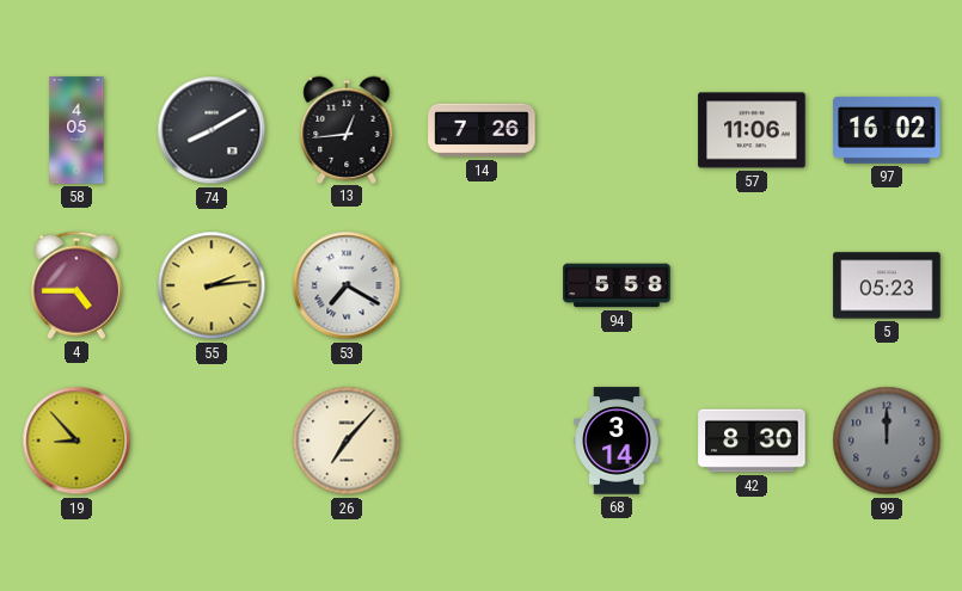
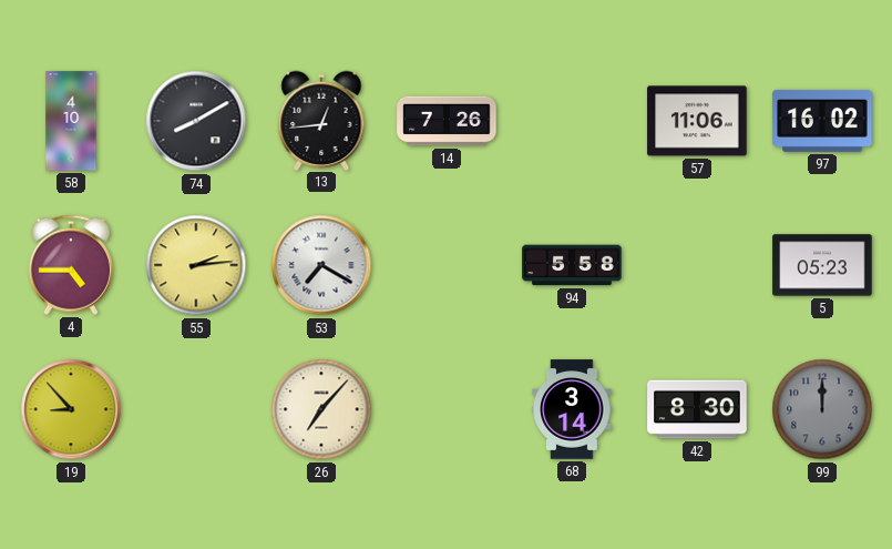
58: 4:05 -> 4:10 (71, 121)
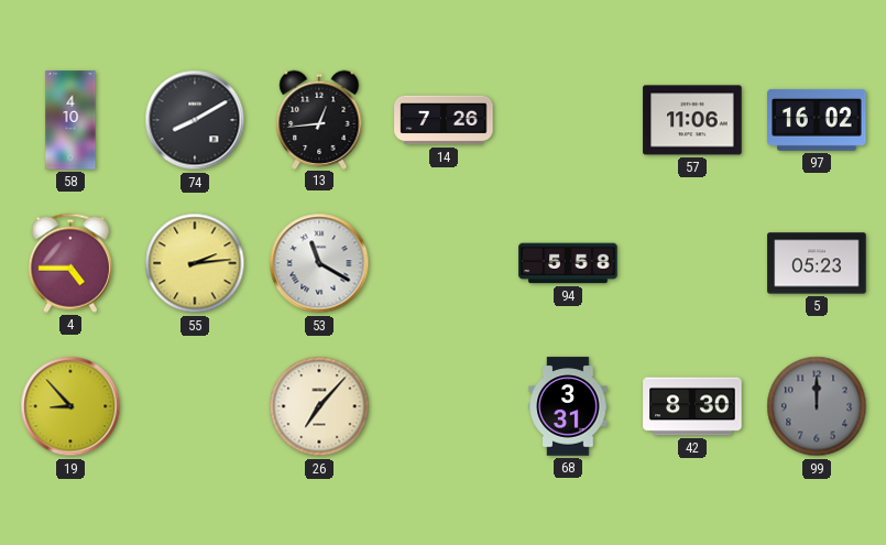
53: 7:20 -> 11:20 (319, 263)
68: 3:14 -> 3:31 (568, 406)
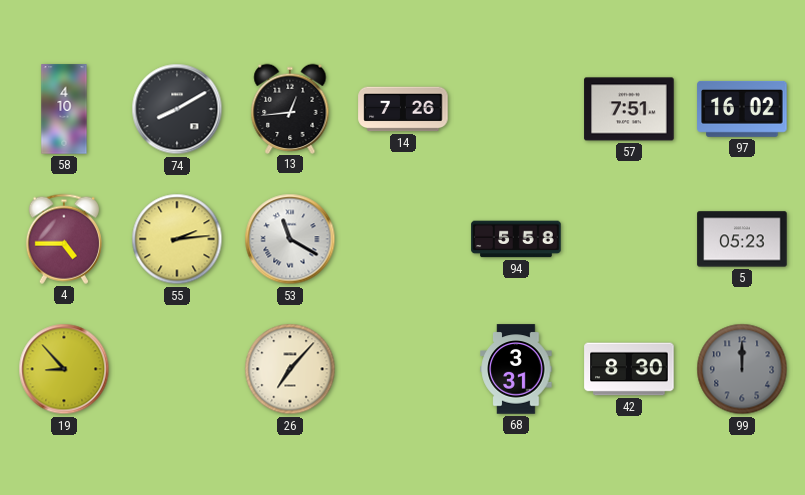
57: 11:06 -> 7:51 (629, 109)
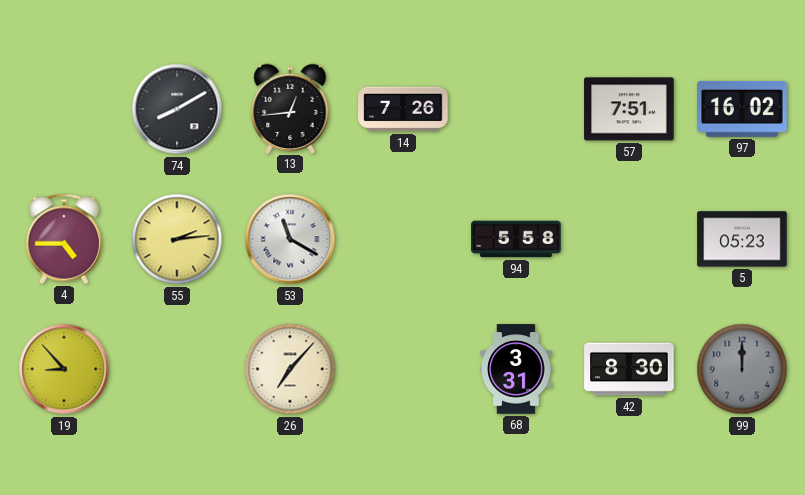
58: 4:10 -> none (64, 109)
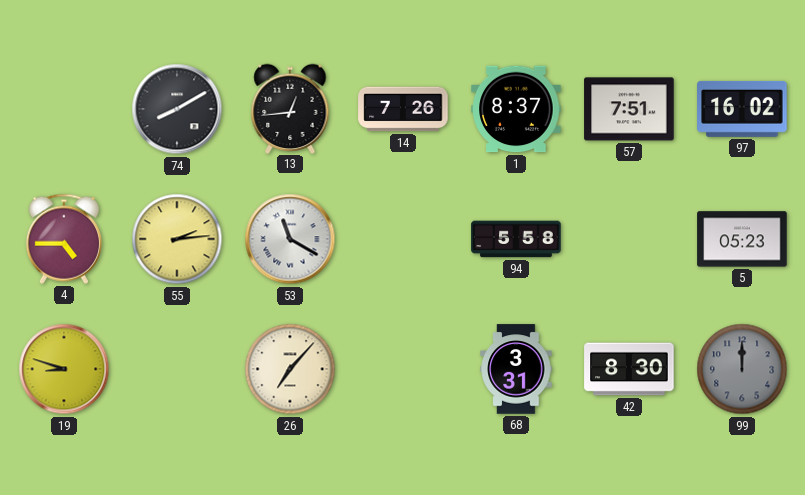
1: none -> 8:37 (516, 109)
19: 8:53 -> 8:48 (64, 369)
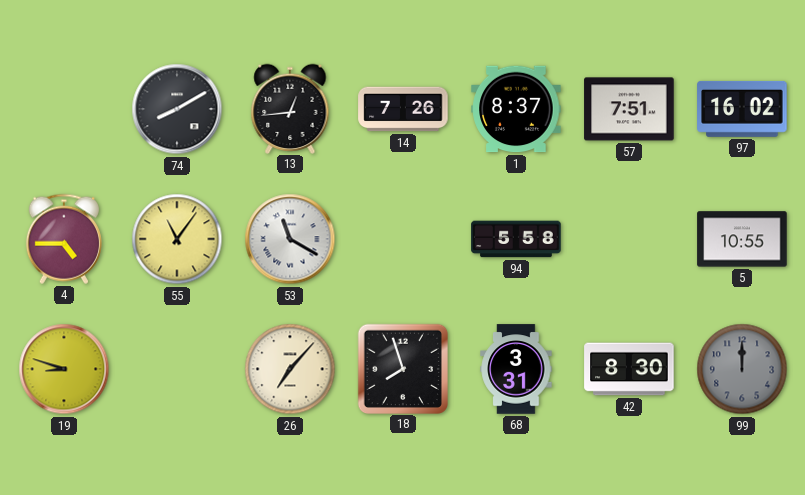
55: 2:14 -> 11:06 (177, 239)
5: 05:23 -> 10:55 (742, 239)
18: none -> 7:57 (402, 368)
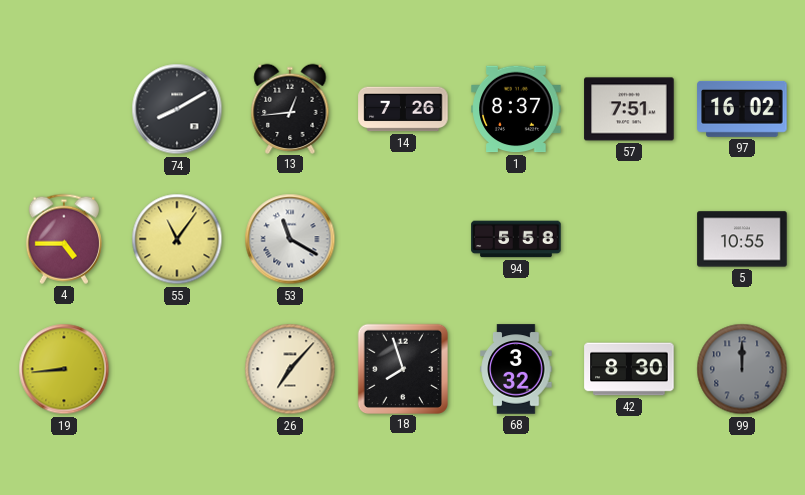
19: 8:48 -> 8:44 (64, 369)
68: 3:31 -> 3:32 (516, 369)
